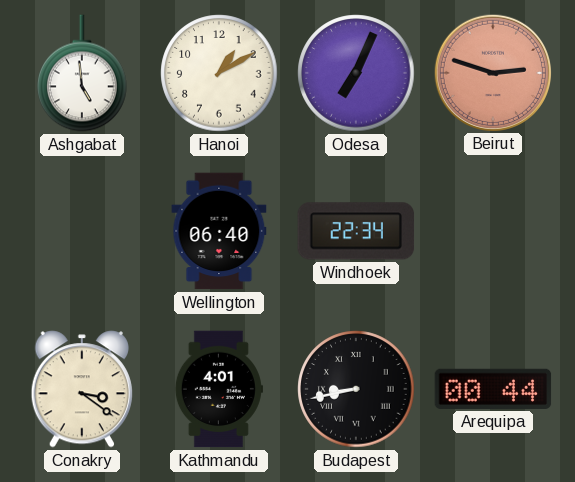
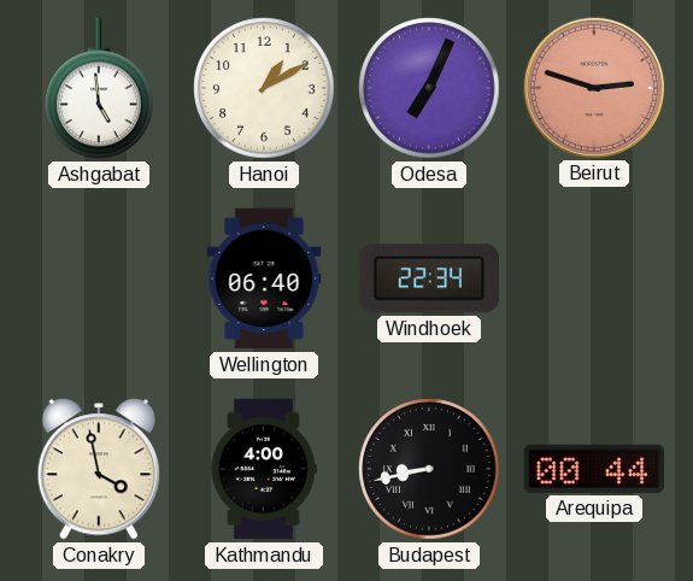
Conakry: 3:21 -> 3:58 (98, 469)
Kathmandu: 4:01 -> 4:00 (264, 469)
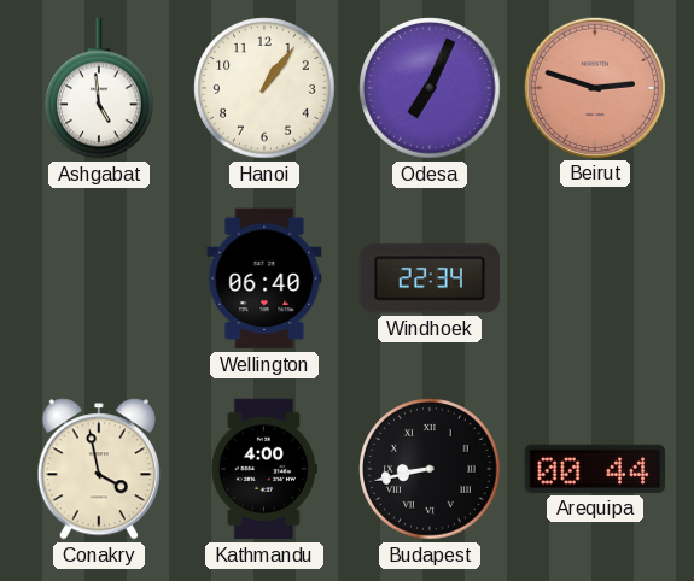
Hanoi: 1:10 -> 1:06 (264, 88)
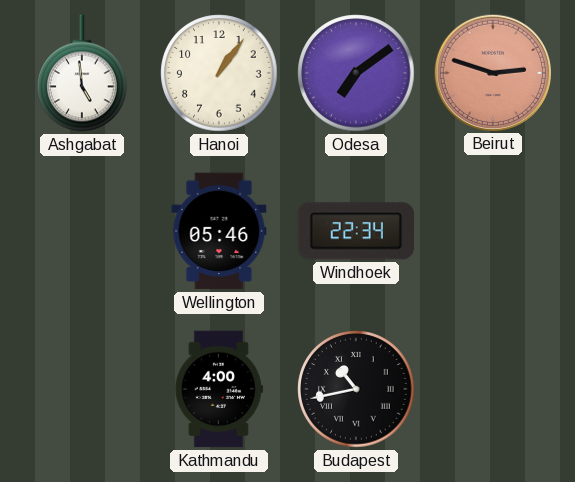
Odesa: 7:04 -> 7:09 (356, 73)
Wellington: 06:40 -> 05:46 (219, 231)
Conakry: 3:58 -> none (98, 469)
Budapest: 8:43 -> 10:43 (356, 389)
Arequipa: 00:44 -> none (595, 469)
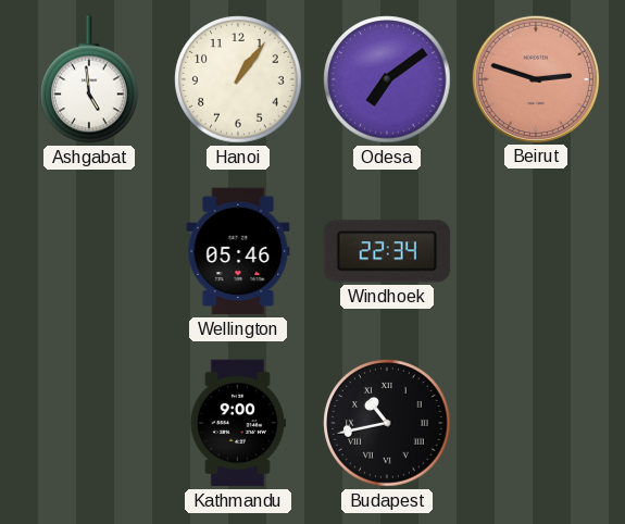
Kathmandu: 4:00 -> 9:00 (238, 423)
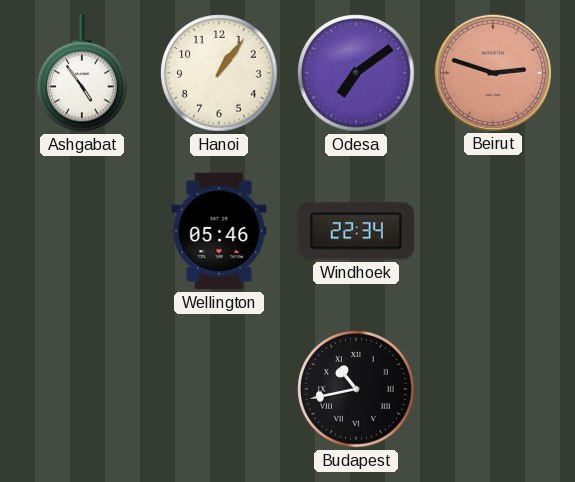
Ashgabat: 4:59 -> 4:54 (82, 73)
Kathmandu: 9:00 -> none (238, 423)
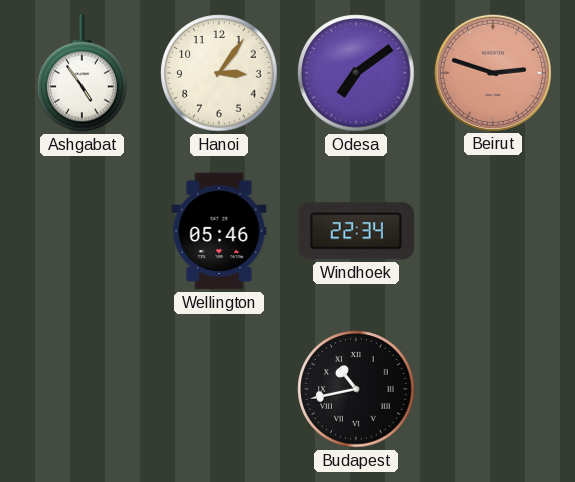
Hanoi: 1:06 -> 3:06 (219, 73)
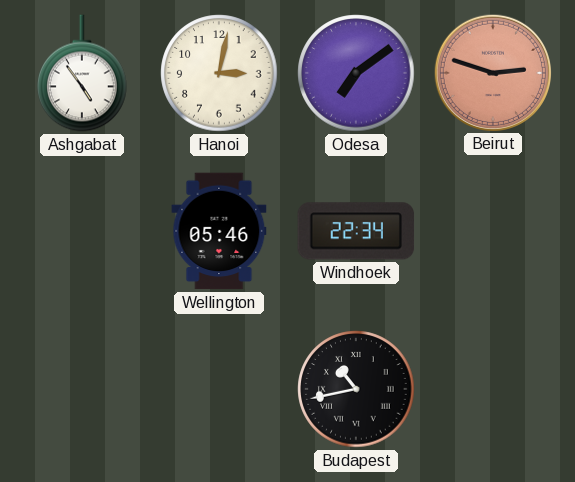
Hanoi: 3:06 -> 3:02 (219, 73)
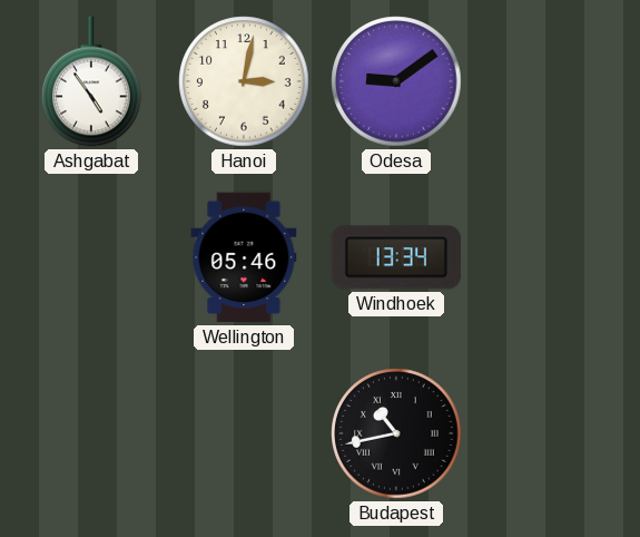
Odesa: 7:09 -> 9:09 (396, 81)
Beirut: 2:48 -> none (492, 72)
Windhoek: 22:34 -> 13:34 (396, 257)
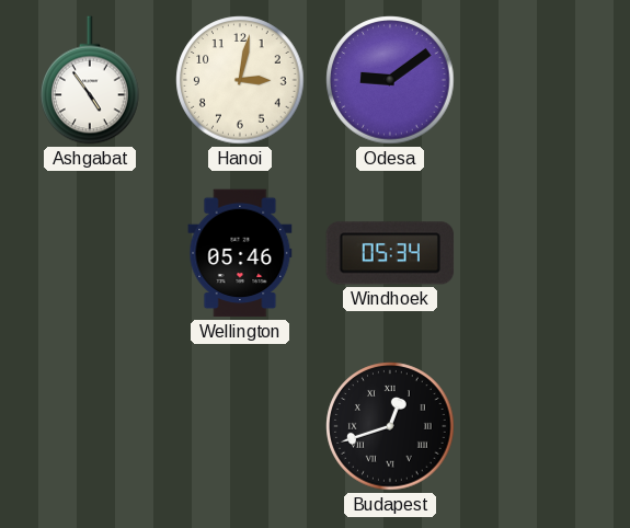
Windhoek: 13:34 -> 05:34 (390, 253)
Budapest: 10:43 -> 12:42 (390, 426)
